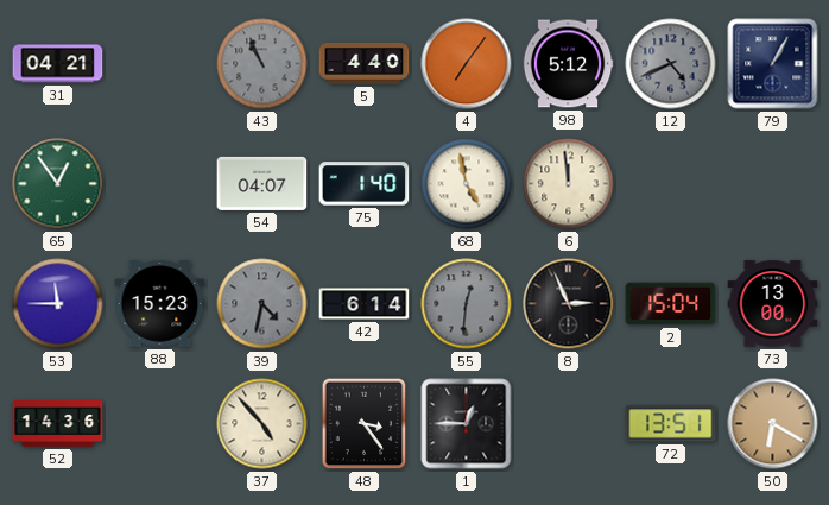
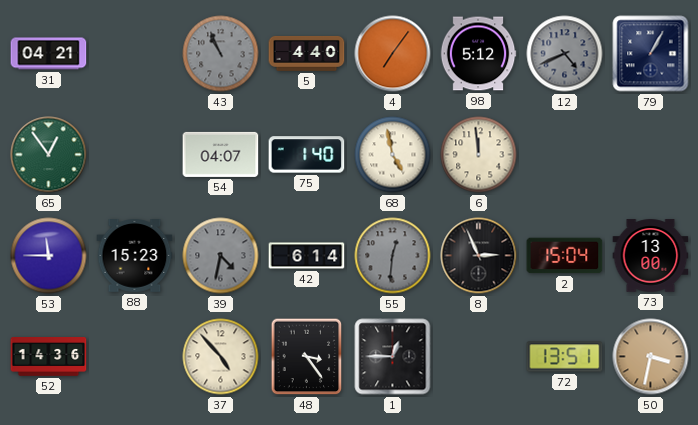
50: 6:20 -> 3:32 (651, 357)
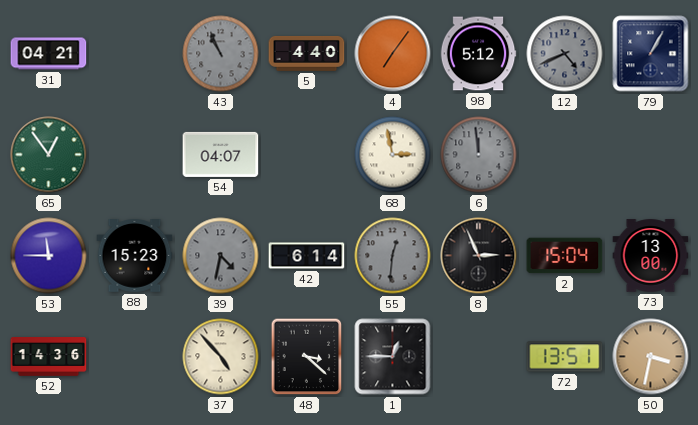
75: 1:40 -> none (307, 155)
68: 4:58 -> 2:58 (393, 155)
6 dial: cream -> grey (479, 155)
48: 3:24 -> 3:22 (307, 357)
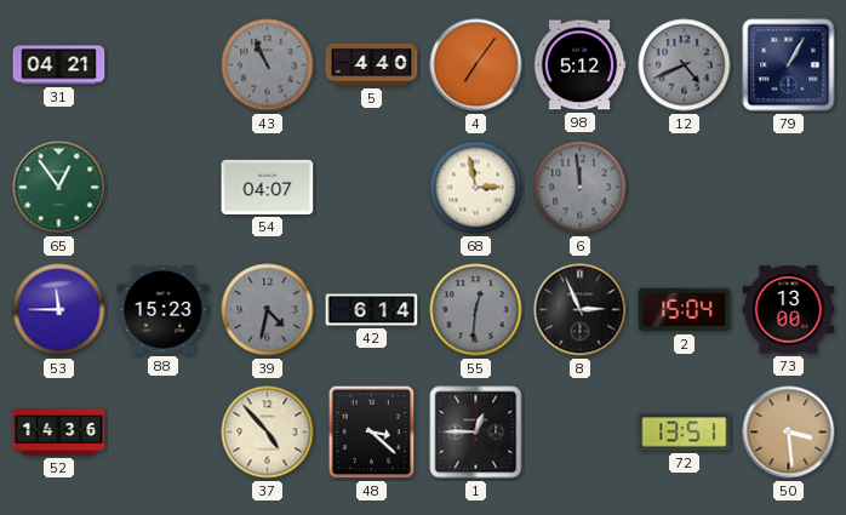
50: 3:32 -> 3:29 (789, 433)
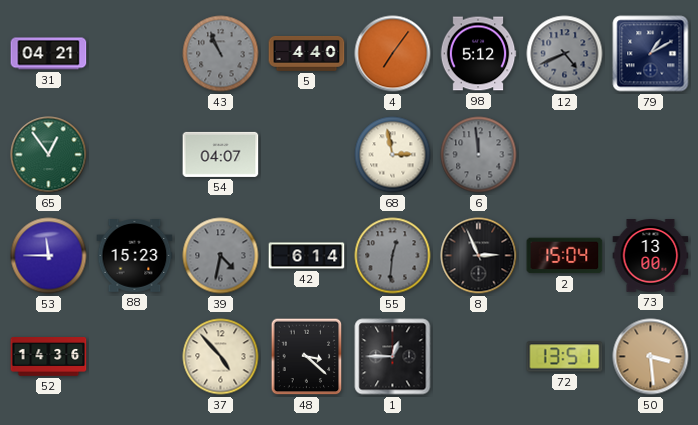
79: 1:05 -> 1:10 (651, 54)
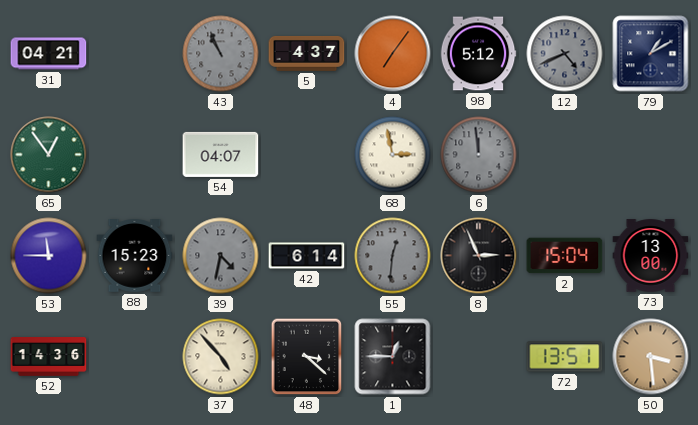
5: 4:40 -> 4:37 (307, 53)
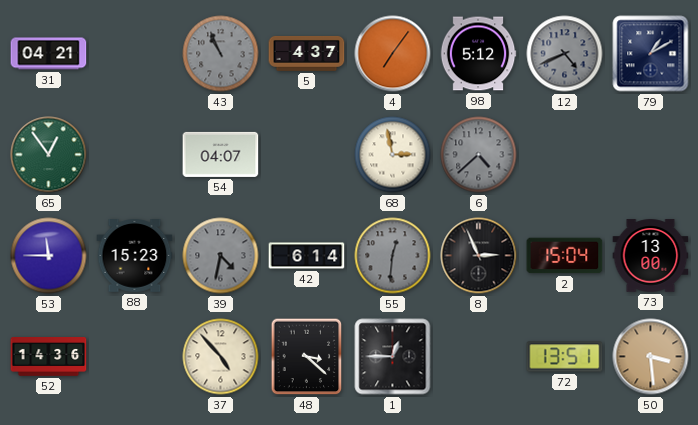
6: 11:59 -> 4:38 (479, 155)
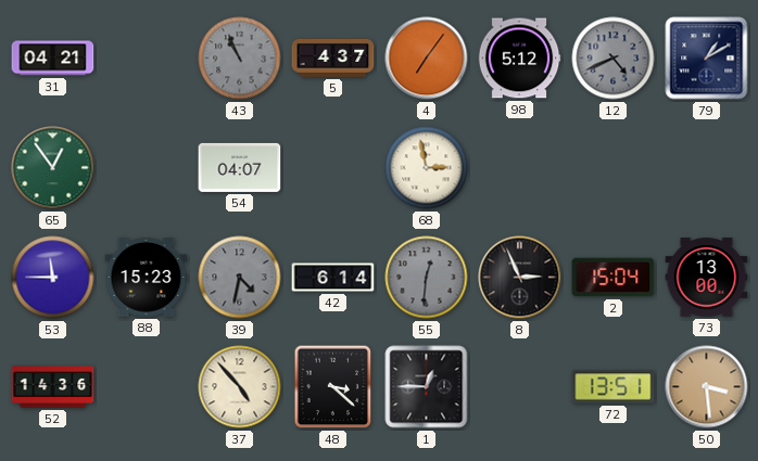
6: 4:38 -> none (479, 155)
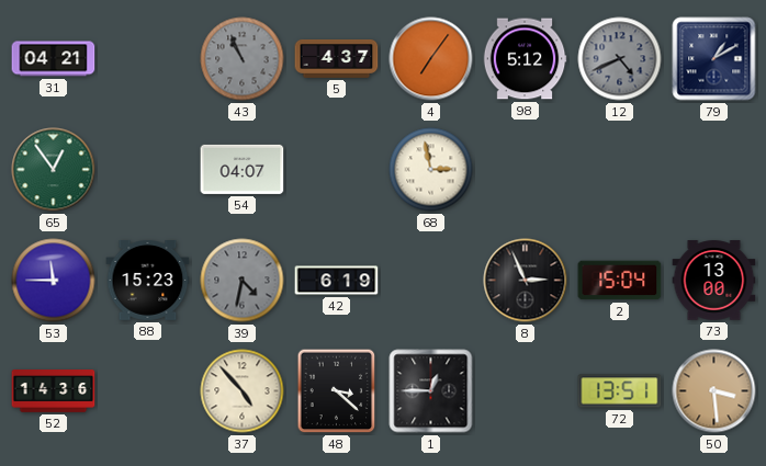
42: 6:14 -> 6:19 (337, 281)
55: 12:31 -> none (427, 278)
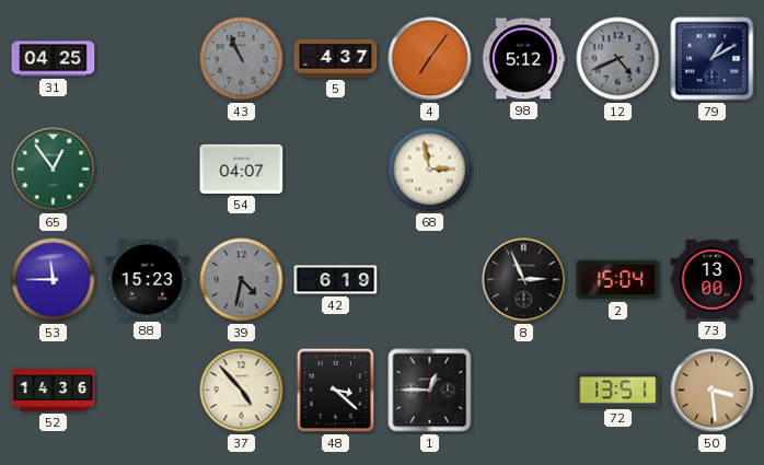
31: 04:21 -> 04:25 (54, 59)
